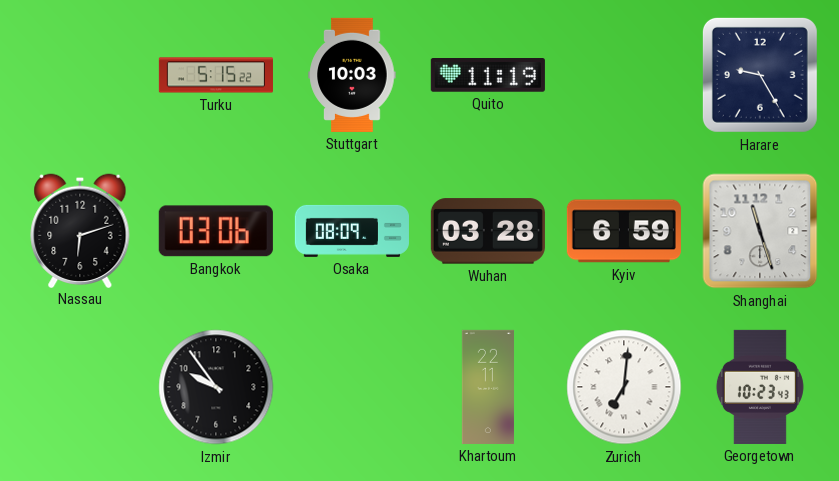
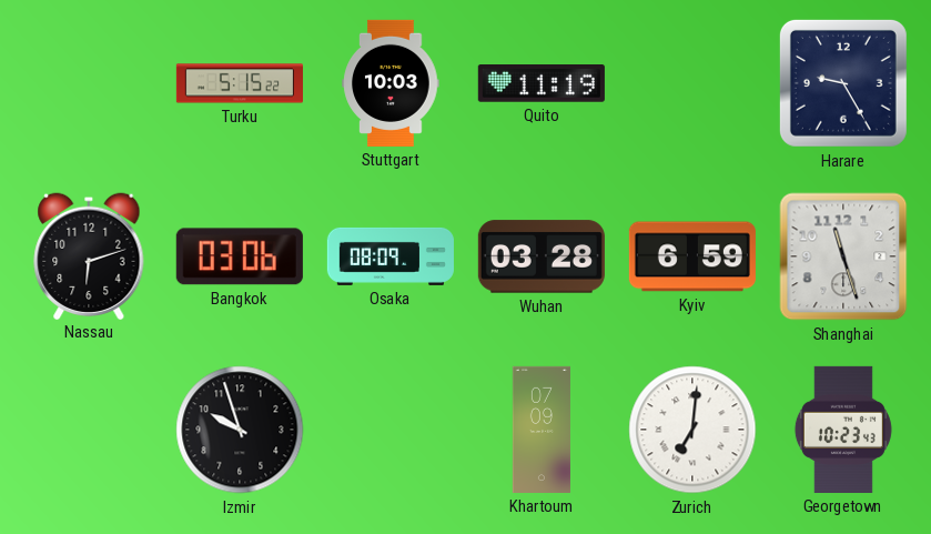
Izmir: 9:54 -> 9:57 (240, 430)
Khartoum: 22:11 -> 07:09 (542, 430)
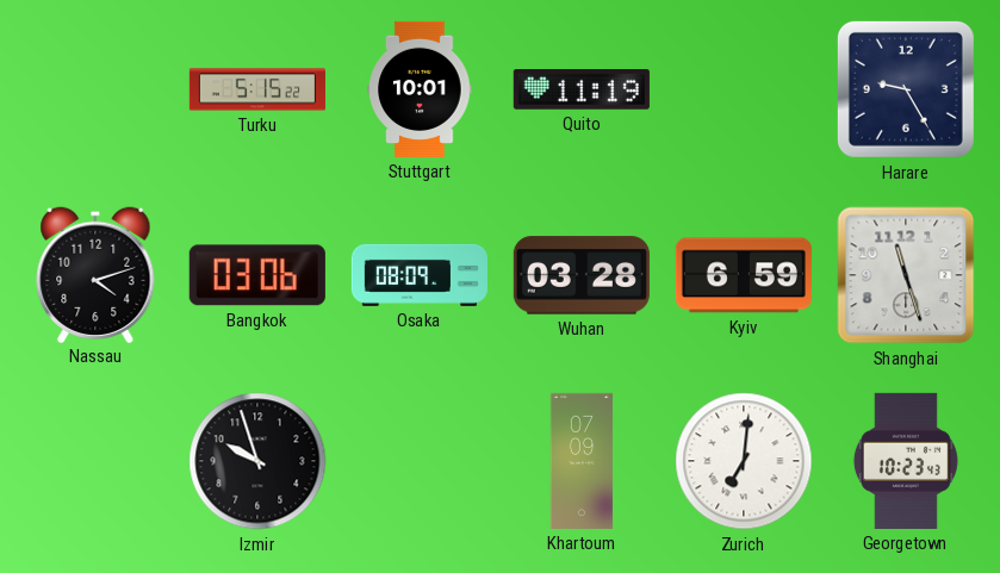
Stuttgart: 10:03 -> 10:01 (420, 89)
Nassau: 6:12 -> 4:12 (95, 274)
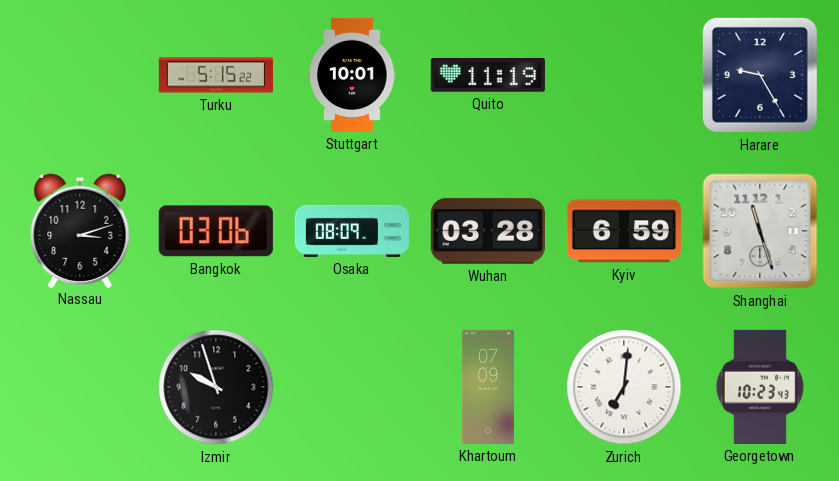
Nassau: 4:12 -> 3:12 (80, 230)
